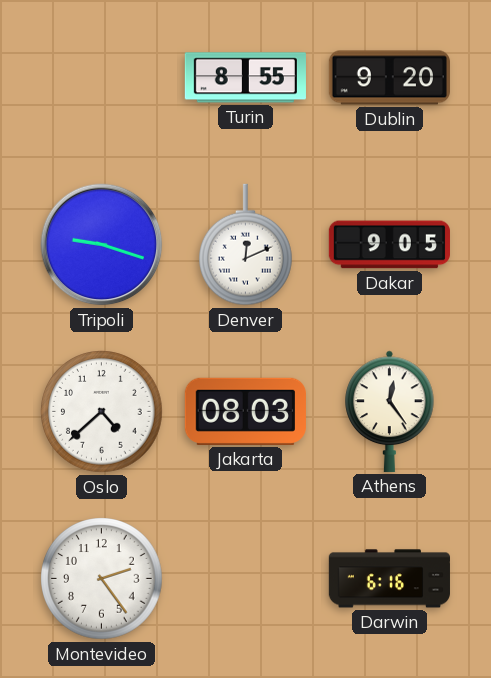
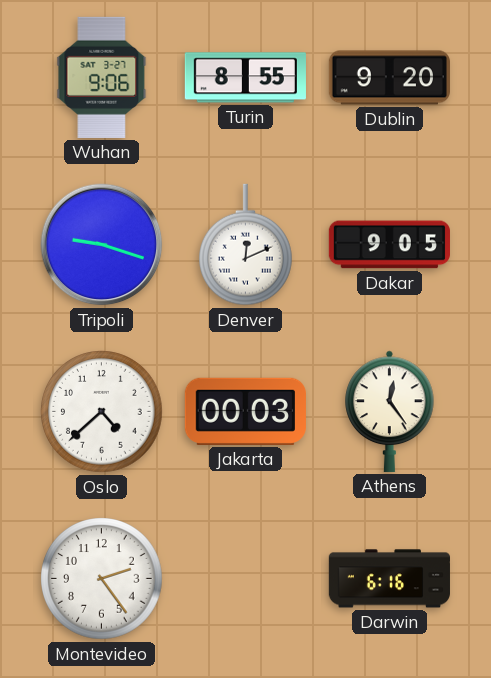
Wuhan: none -> 9:06 (102, 77)
Jakarta: 08:03 -> 00:03 (245, 411)
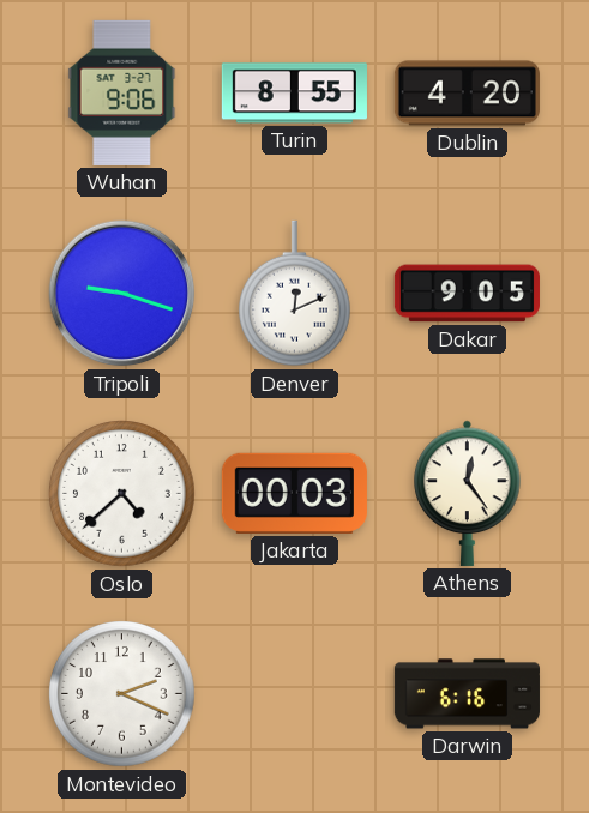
Dublin: 9:20 -> 4:20 (467, 94)
Montevideo: 2:24 -> 2:19 (122, 694)
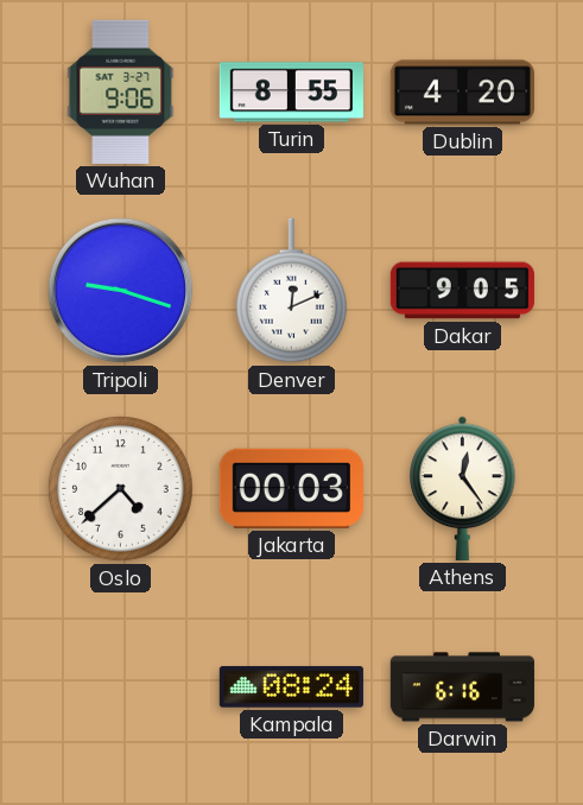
Montevideo: 2:19 -> none (122, 694)
Kampala: none -> 08:24 (291, 687)
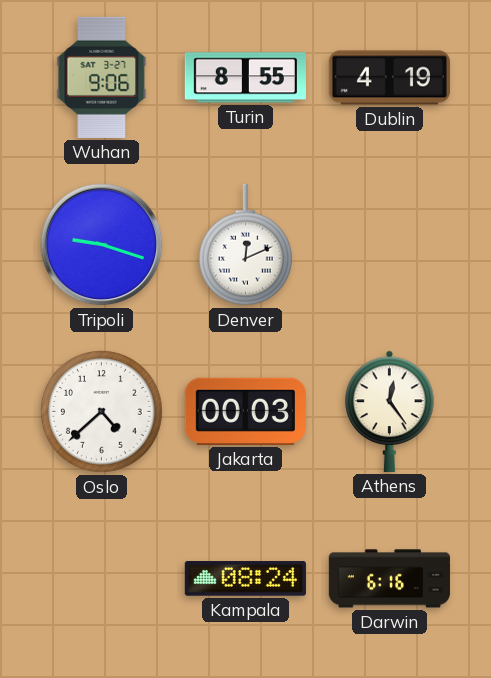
Dublin: 4:20 -> 4:19 (389, 78)
Dakar: 9:05 -> none (462, 291)
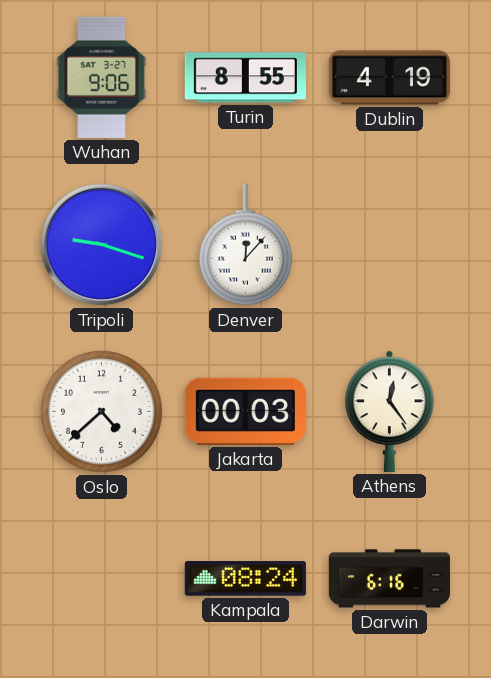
Denver: 12:11 -> 12:07 (246, 245)
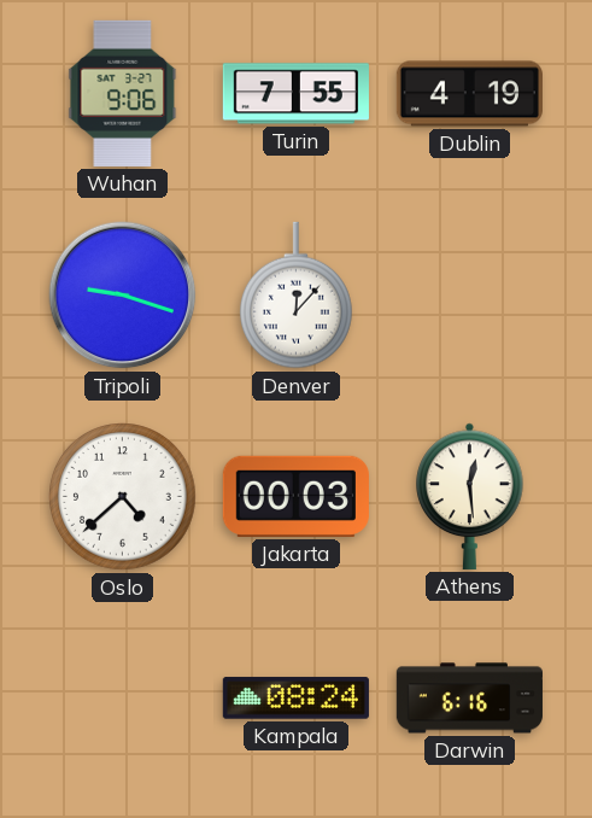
Turin: 8:55 -> 7:55 (295, 94)
Athens: 12:24 -> 12:29 (470, 496)
